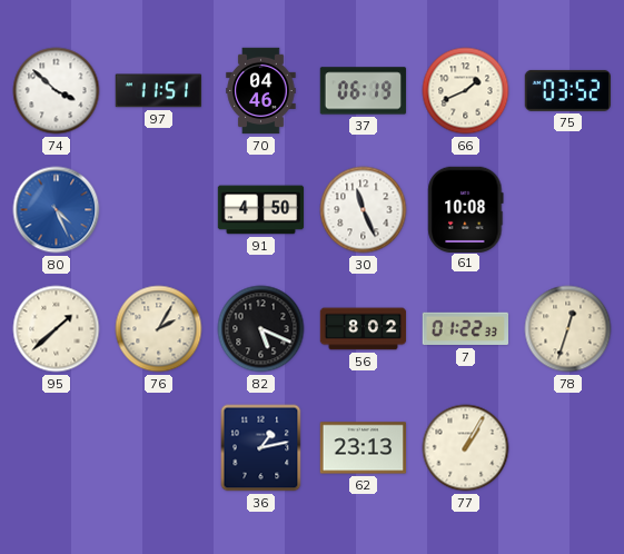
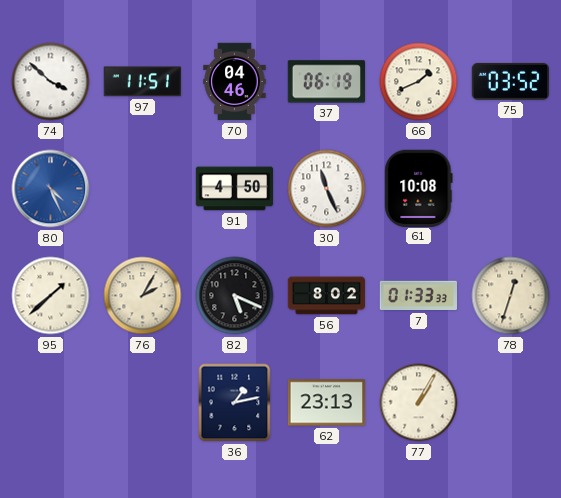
7: 01:22 -> 01:33 (419, 296)
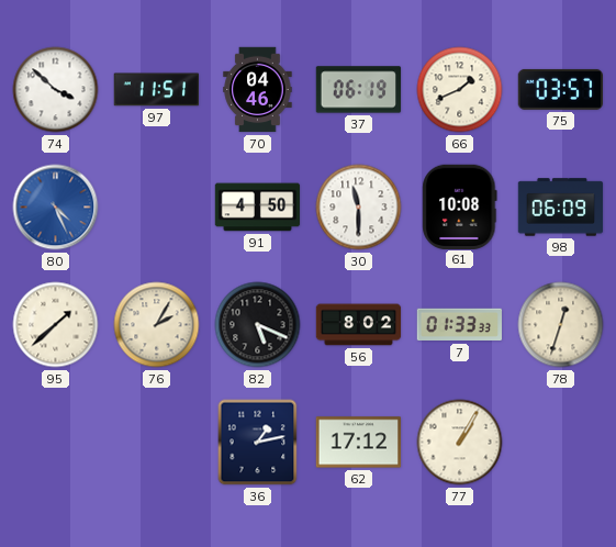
75: 03:52 -> 03:57 (560, 89)
30: 11:26 -> 11:30 (359, 208)
98: none -> 06:09 (561, 208)
62: 23:13 -> 17:12 (359, 443)
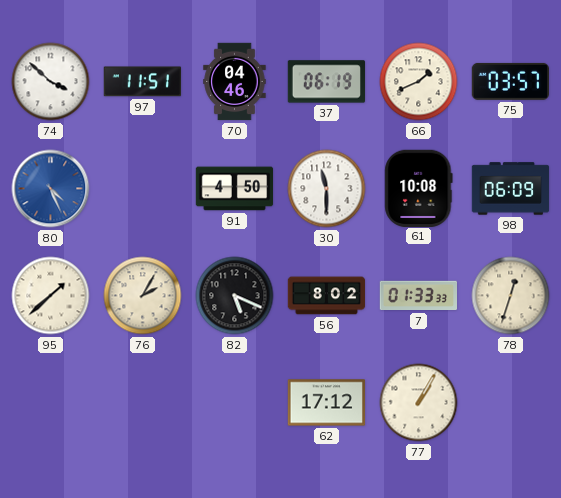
36: 1:13 -> none (258, 443)
